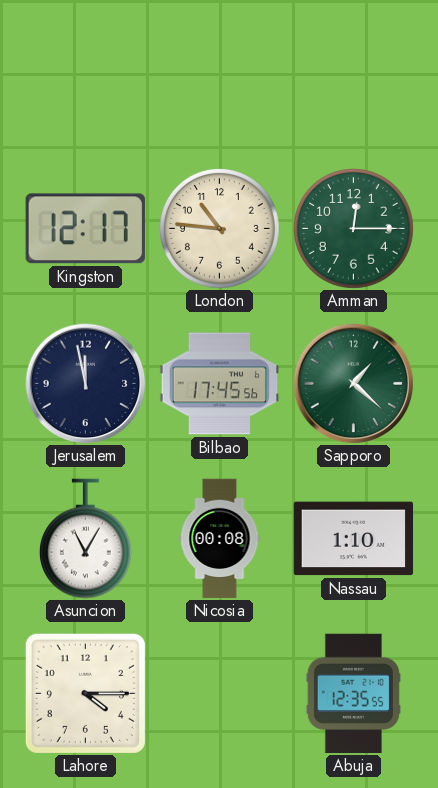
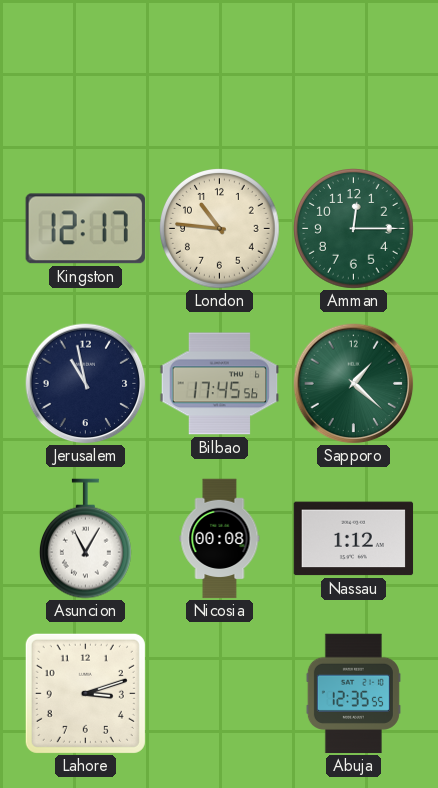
Jerusalem: 11:58 -> 10:58 (86, 384)
Nassau: 1:10 -> 1:12 (354, 539)
Lahore: 4:15 -> 3:12 (85, 693)
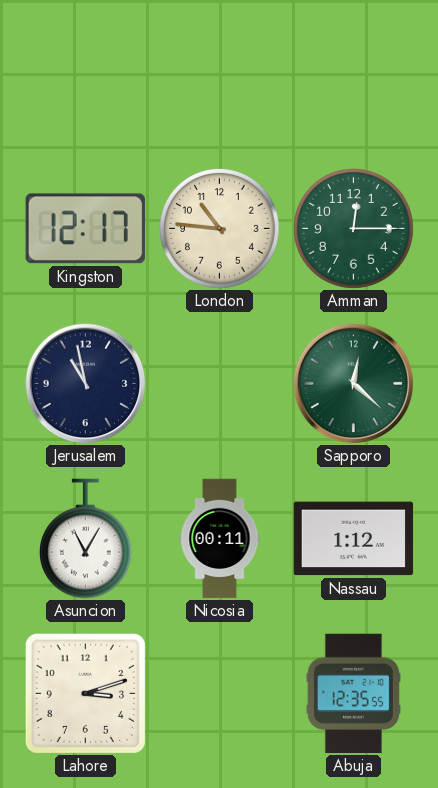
Bilbao: 17:45 -> none (220, 384)
Sapporo: 1:22 -> 12:22 (354, 384)
Nicosia: 00:08 -> 00:11 (220, 539)
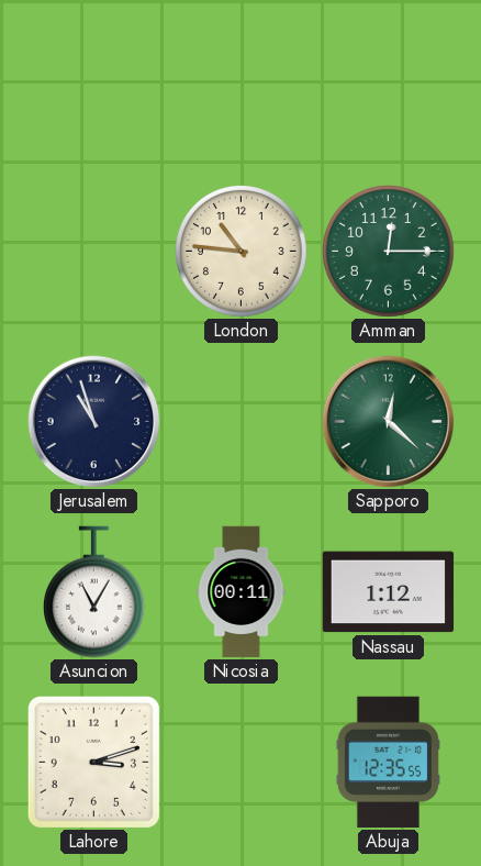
Kingston: 12:17 -> none (85, 229)
Jerusalem: 10:58 -> 10:57 (94, 422)
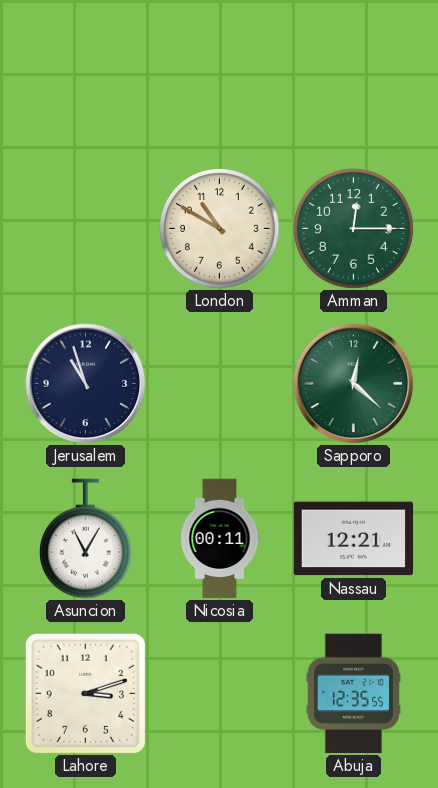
London: 10:46 -> 10:50 (220, 229)
Nassau: 1:12 -> 12:21 (354, 539)
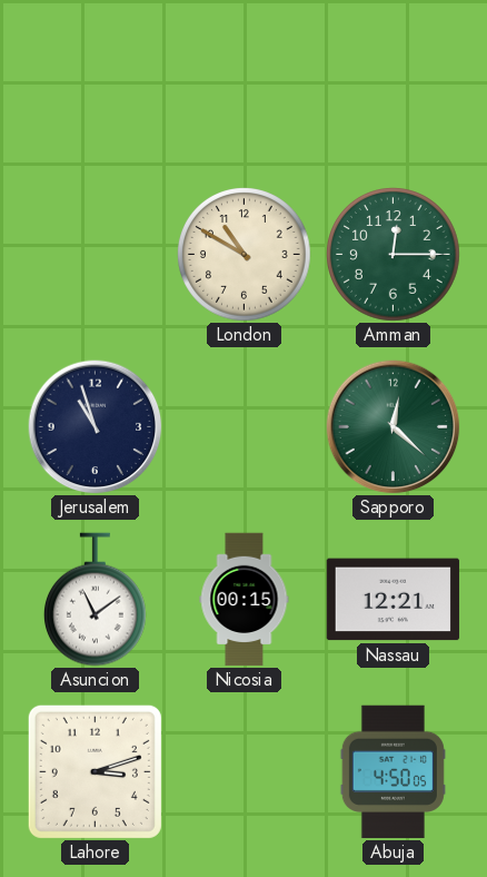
Asuncion: 11:05 -> 11:09 (95, 600)
Nicosia: 00:11 -> 00:15 (245, 600)
Abuja: 12:35 -> 4:50 (392, 772)
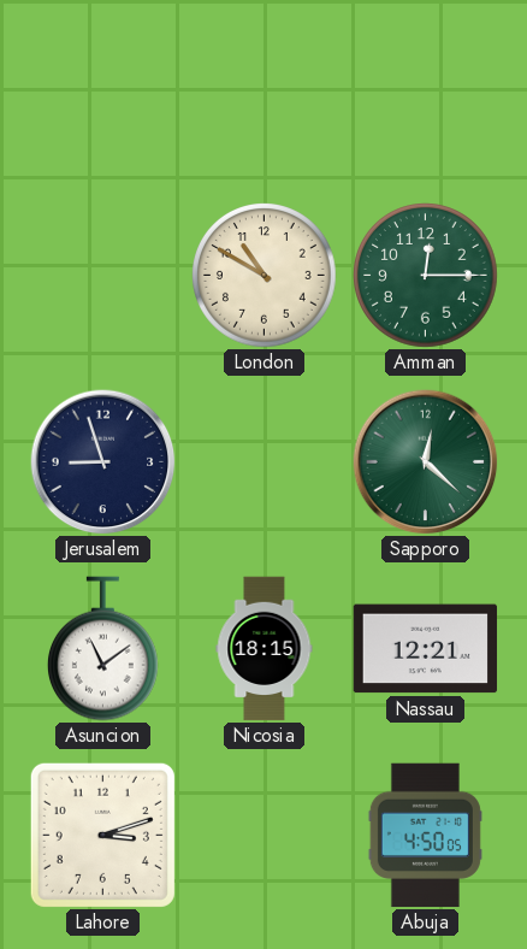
Jerusalem: 10:57 -> 8:57 (103, 462)
Nicosia: 00:15 -> 18:15 (265, 649)
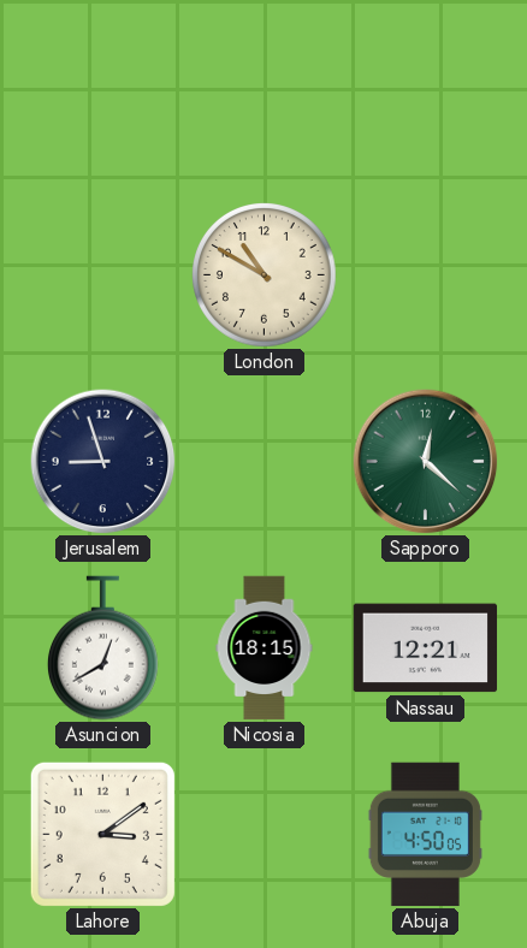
Amman: 12:15 -> none (426, 276)
Asuncion: 11:09 -> 12:40 (102, 648)
Lahore: 3:12 -> 3:09 (102, 834)
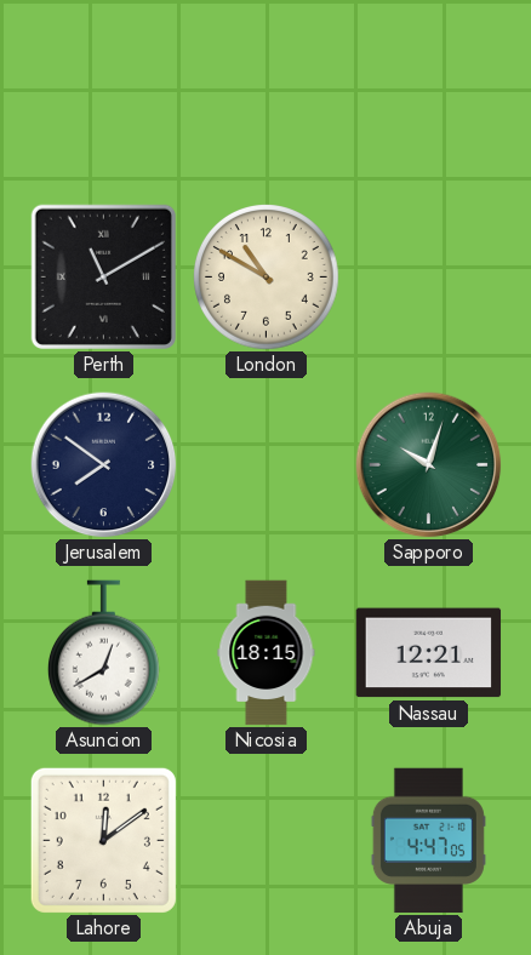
Perth: none -> 11:10 (103, 276)
Jerusalem: 8:57 -> 7:51 (104, 465)
Sapporo: 12:22 -> 10:03 (429, 465)
Lahore: 3:09 -> 12:09 (103, 840)
Abuja: 4:50 -> 4:47 (428, 841)
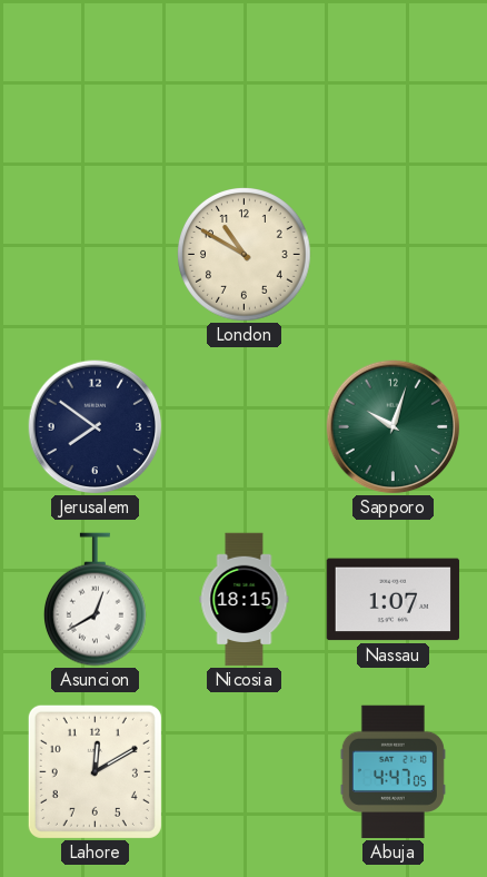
Perth: 11:10 -> none (103, 276)
Nassau: 12:21 -> 1:07 (394, 600)
Lahore: 12:09 -> 12:10 (95, 771)
